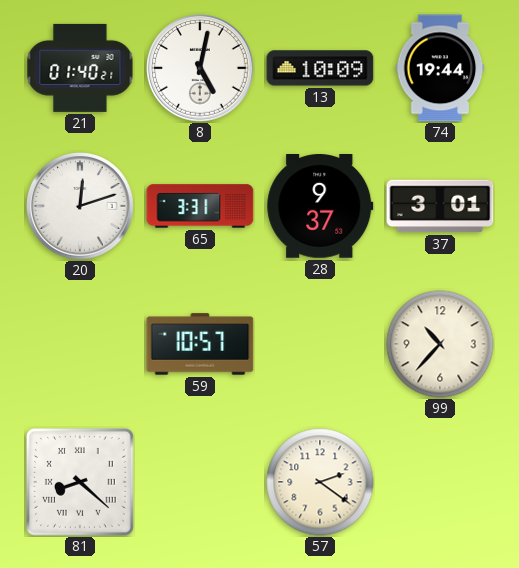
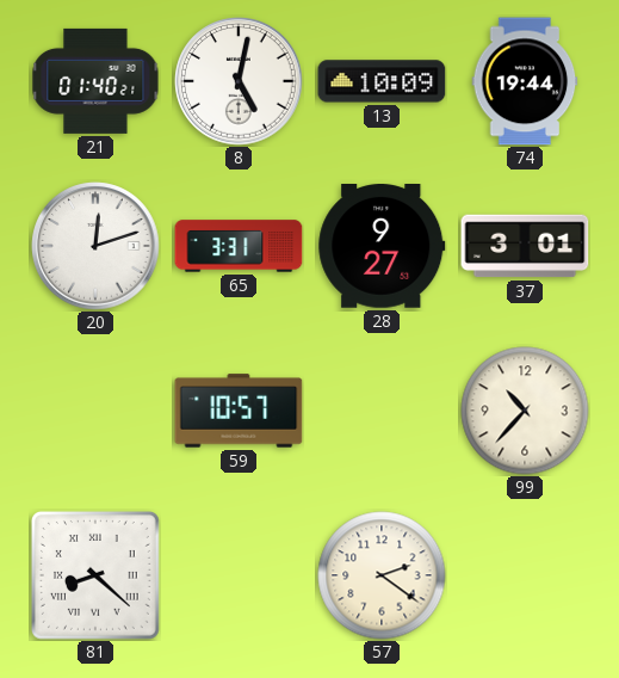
28: 9:37 -> 9:27 (382, 247)
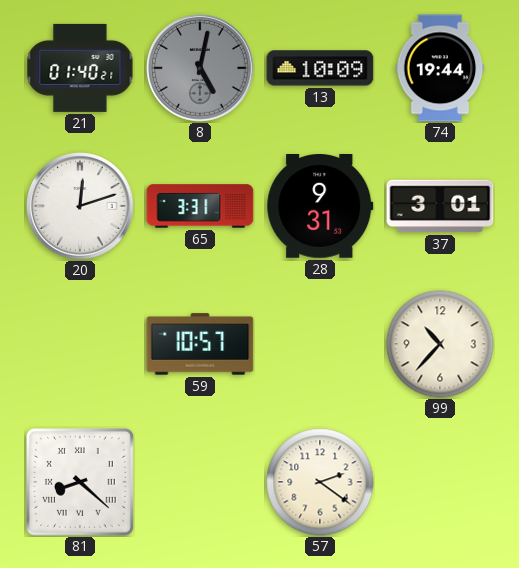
8 dial: white -> grey (200, 68)
28: 9:27 -> 9:31 (320, 207)
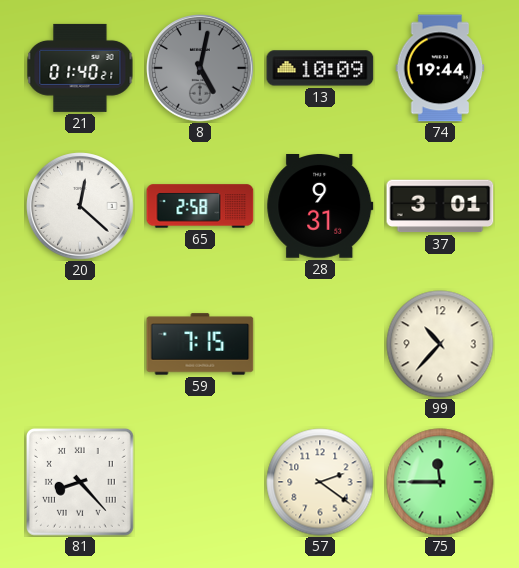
20: 12:12 -> 12:22 (80, 206)
65: 3:31 -> 2:58 (200, 206)
59: 10:57 -> 7:15 (200, 344)
81: 8:22 -> 8:23 (80, 482)
75: none -> 11:45 (440, 482)
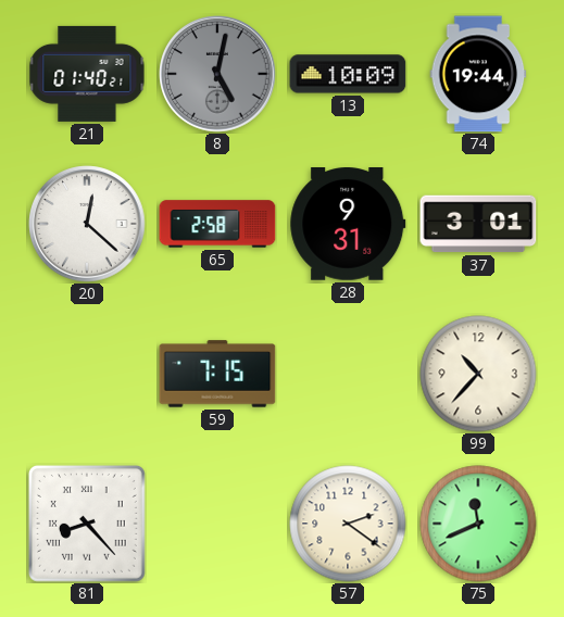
75: 11:45 -> 11:41 (478, 524)
